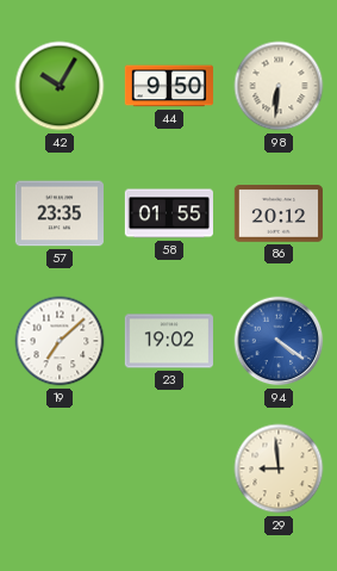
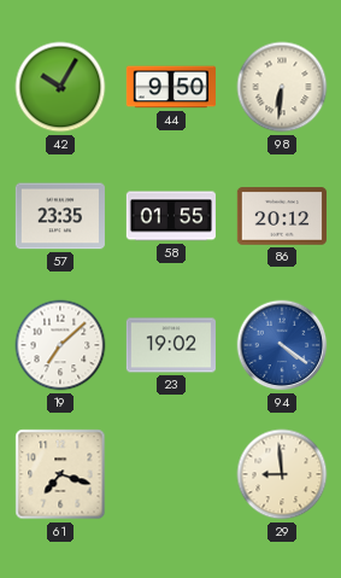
61: none -> 7:18 (60, 474)
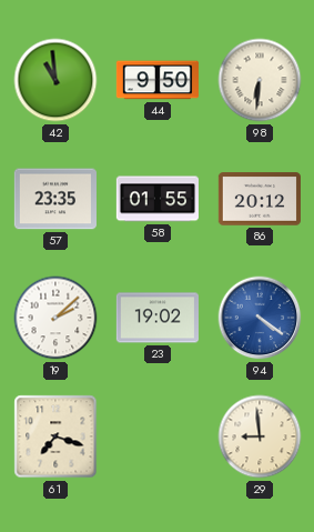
42: 10:05 -> 10:59 (55, 80)
19: 7:08 -> 2:08 (55, 318)
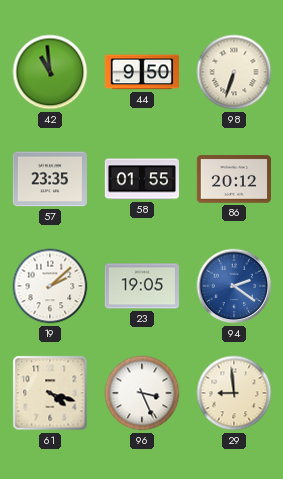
98: 6:31 -> 6:33 (234, 72)
23: 19:02 -> 19:05 (142, 286)
94: 4:21 -> 2:21 (234, 286)
61: 7:18 -> 4:18 (50, 393)
96: none -> 3:26 (142, 393)
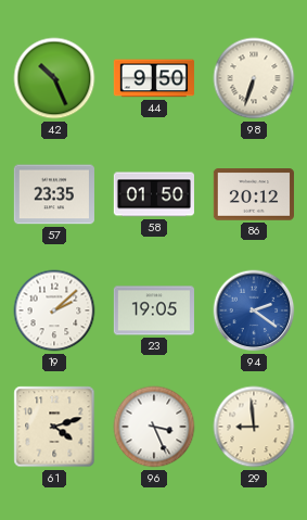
42: 10:59 -> 10:26 (54, 78)
58: 01:55 -> 01:50 (154, 194)
61: 4:18 -> 4:12 (54, 427)
